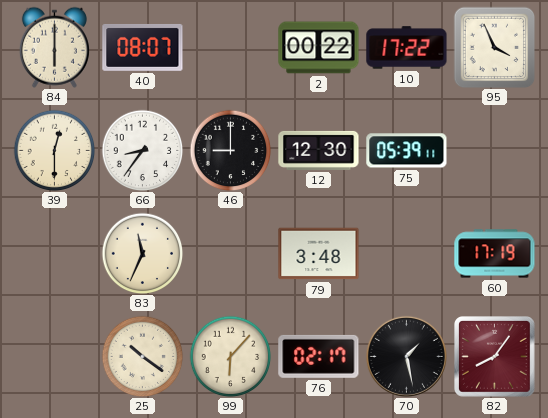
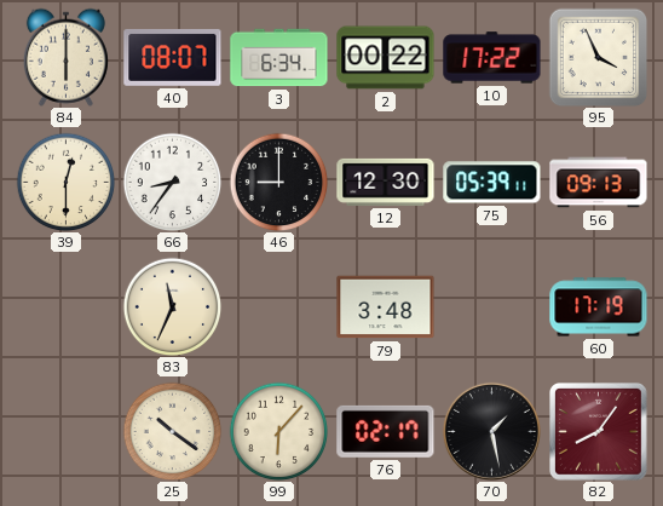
3: none -> 6:34 (279, 58)
56: none -> 09:13 (599, 183)
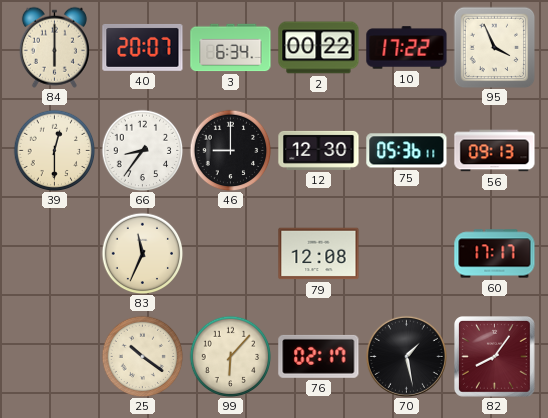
40: 08:07 -> 20:07 (143, 47)
75: 05:39 -> 05:36 (407, 151)
79: 3:48 -> 12:08 (319, 254)
60: 17:19 -> 17:17 (495, 254)
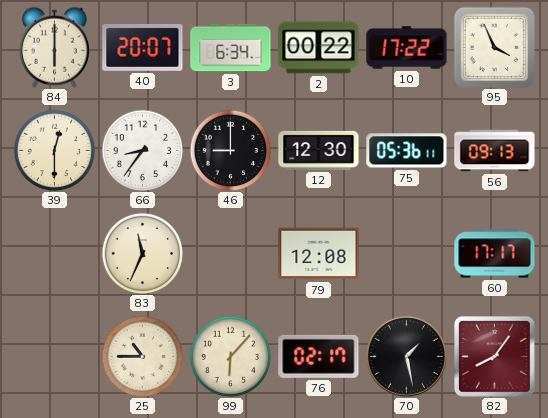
25: 10:21 -> 10:45 (142, 356)
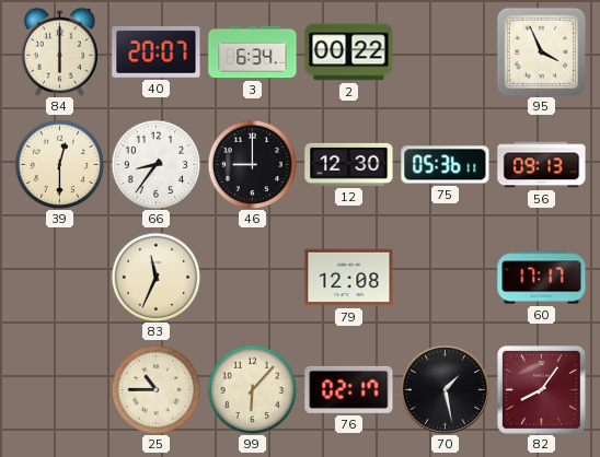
10: 17:22 -> none (407, 48)
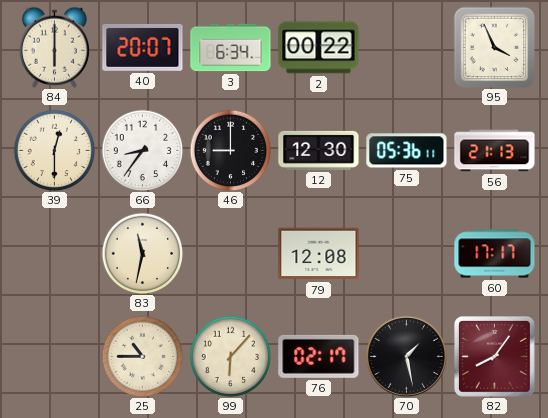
56: 09:13 -> 21:13 (495, 151)
83: 11:34 -> 11:32 (142, 253)
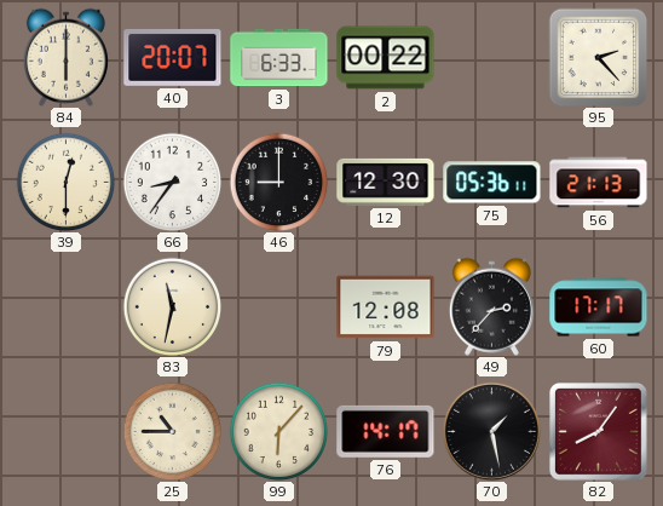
3: 6:34 -> 6:33 (279, 58)
95: 3:56 -> 2:23 (598, 57)
49: none -> 2:37 (491, 306)
76: 02:17 -> 14:17 (386, 431)
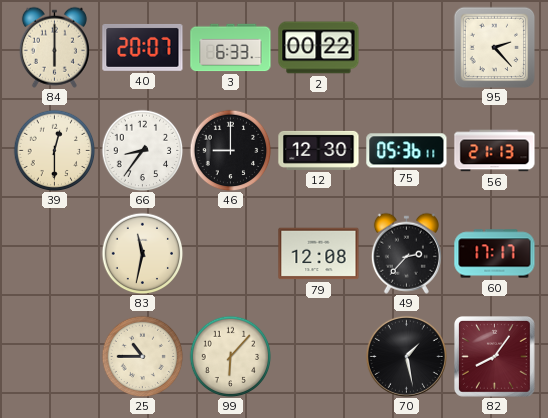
76: 14:17 -> none (386, 431)
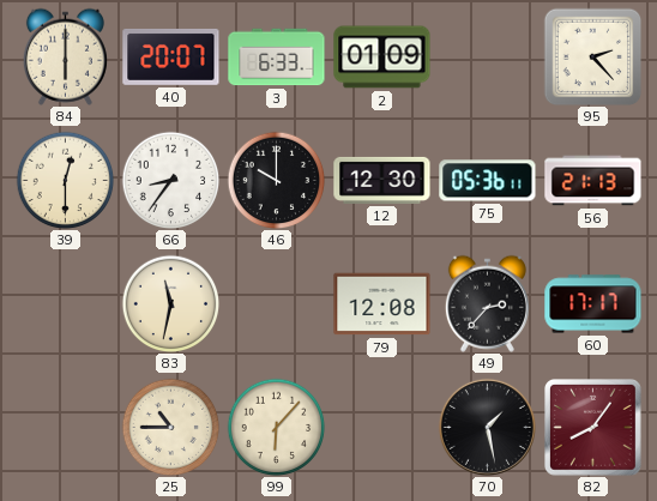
2: 00:22 -> 01:09 (382, 58)
46: 9:00 -> 10:00 (276, 180)
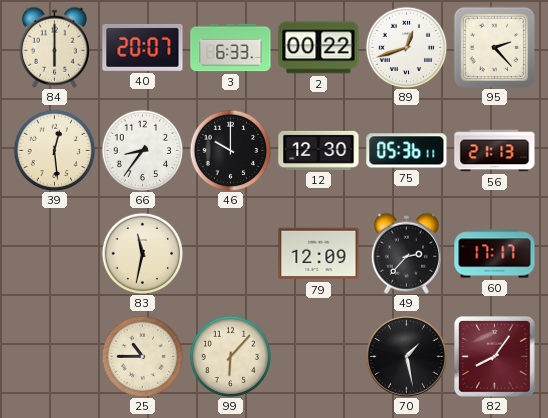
2: 01:09 -> 00:22 (319, 48)
89: none -> 12:42 (406, 47)
39: 12:30 -> 12:29 (54, 150)
79: 12:08 -> 12:09 (319, 254)
